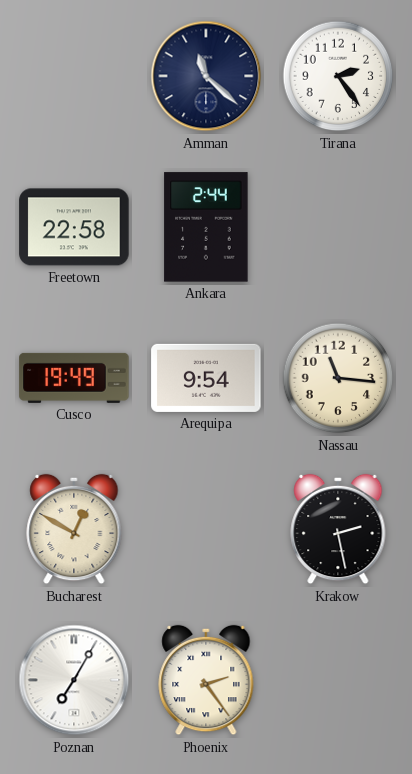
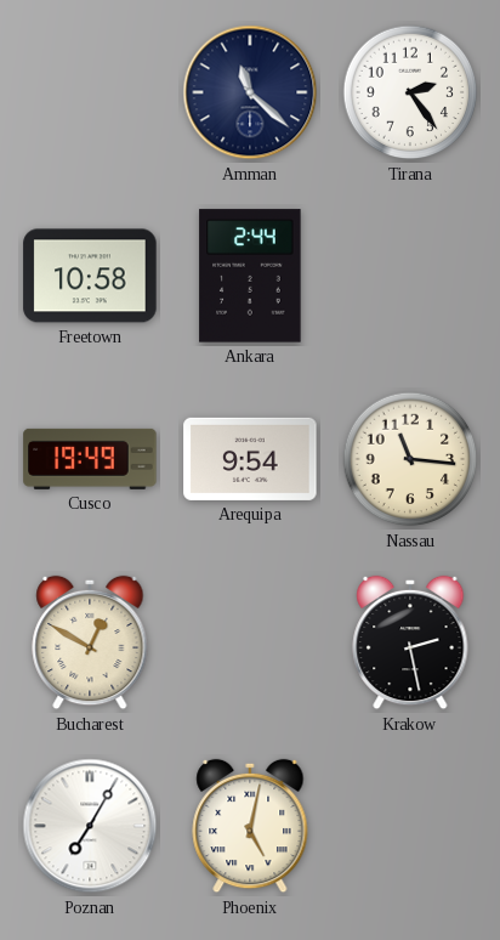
Freetown: 22:58 -> 10:58 (90, 276)
Phoenix: 2:24 -> 5:02 (250, 826)
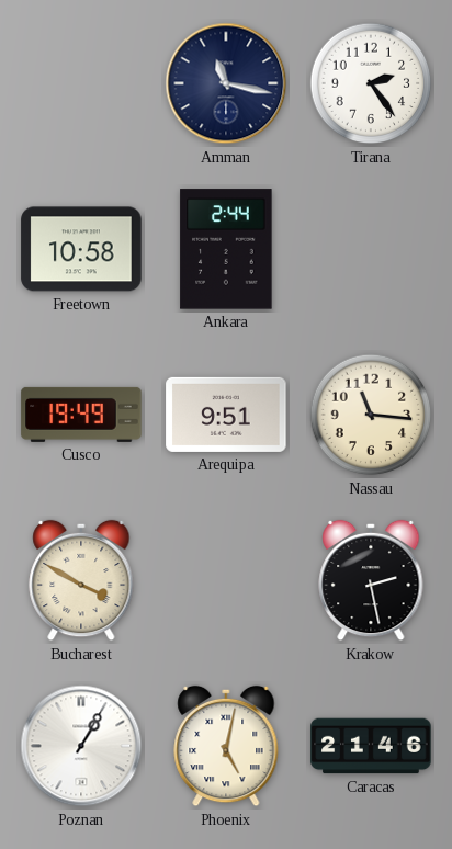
Amman: 11:22 -> 11:17 (226, 83)
Arequipa: 9:54 -> 9:51 (226, 415)
Bucharest: 12:50 -> 3:50 (81, 580)
Poznan: 7:05 -> 1:05 (81, 746)
Caracas: none -> 21:46 (371, 746)
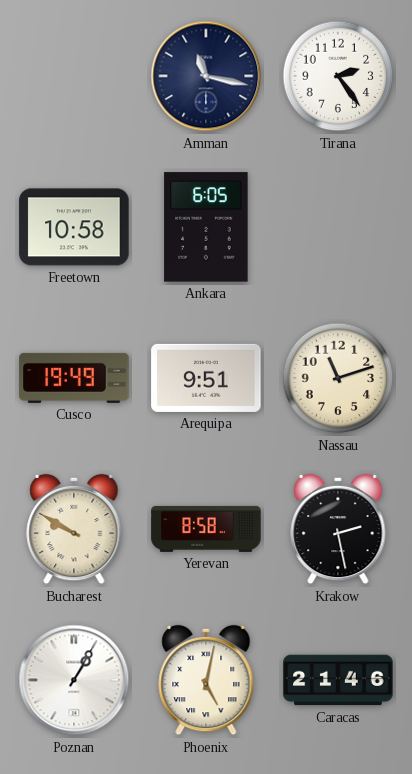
Ankara: 2:44 -> 6:05 (206, 227)
Nassau: 11:16 -> 11:12 (338, 378)
Bucharest: 3:50 -> 9:50 (74, 529)
Yerevan: none -> 8:58 (206, 529)
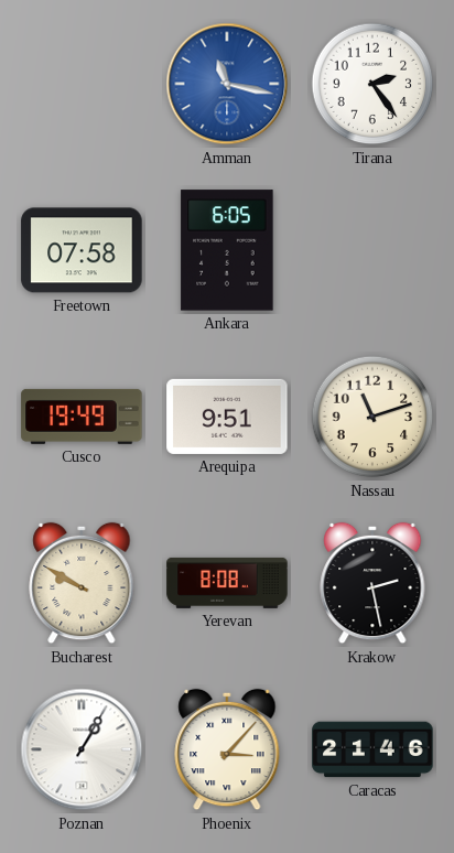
Amman dial: navy -> blue (227, 84)
Freetown: 10:58 -> 07:58 (82, 250)
Yerevan: 8:58 -> 8:08 (227, 583)
Phoenix: 5:02 -> 3:07 (227, 749)
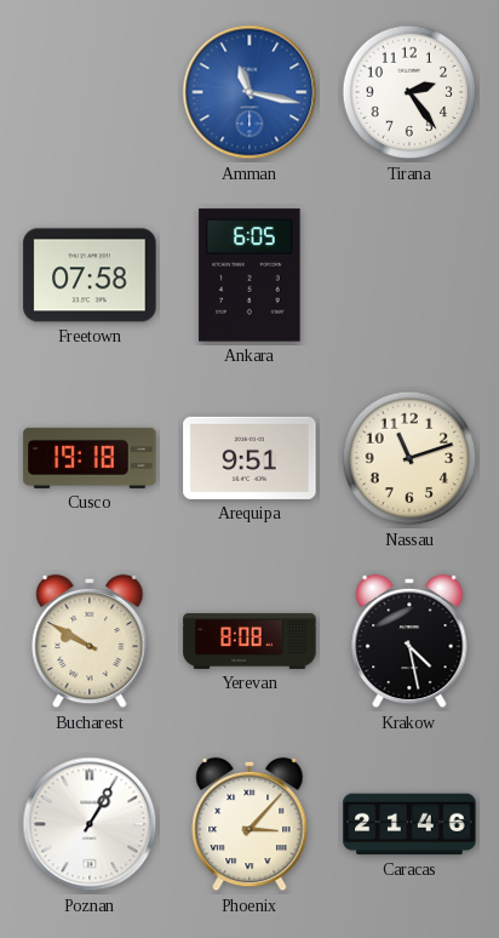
Cusco: 19:49 -> 19:18 (90, 458)
Krakow: 2:28 -> 4:28 (409, 641)
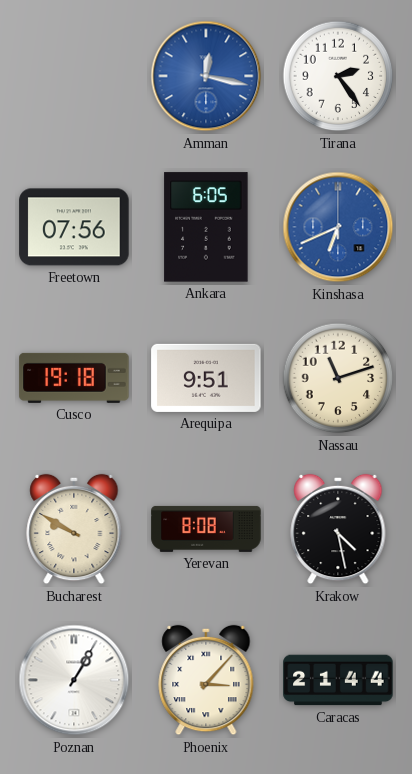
Amman: 11:17 -> 12:17 (206, 76)
Freetown: 07:58 -> 07:56 (74, 227)
Kinshasa: none -> 6:41 (338, 227)
Caracas: 21:46 -> 21:44 (338, 680)
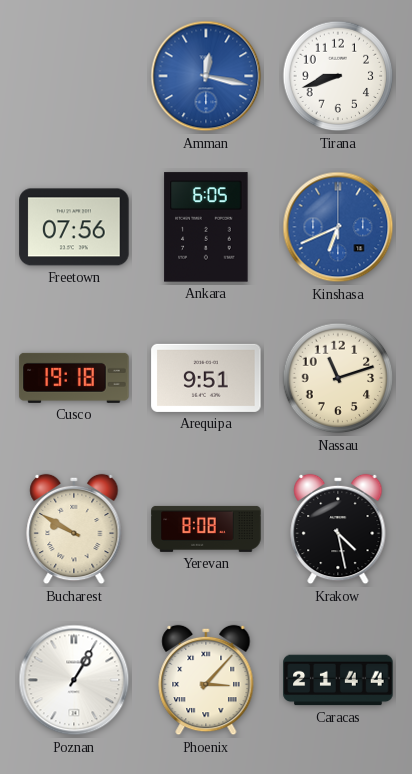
Tirana: 2:24 -> 8:42 (338, 76)
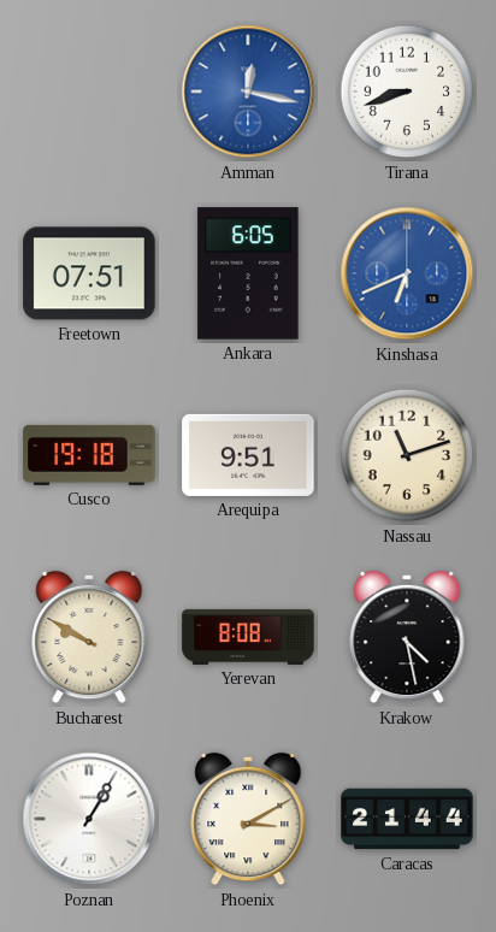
Freetown: 07:56 -> 07:51 (89, 273)
Phoenix: 3:07 -> 3:10 (248, 819)
